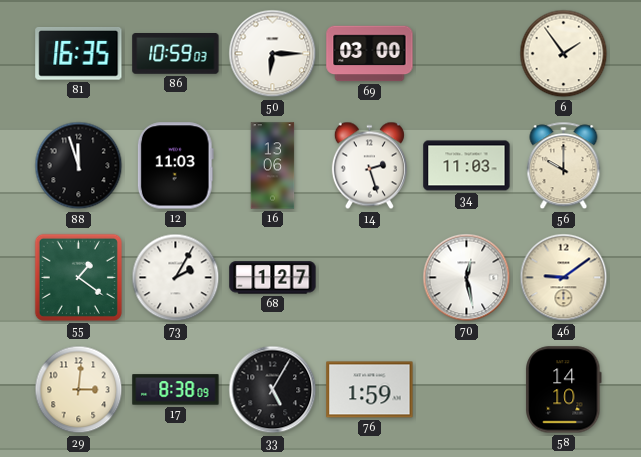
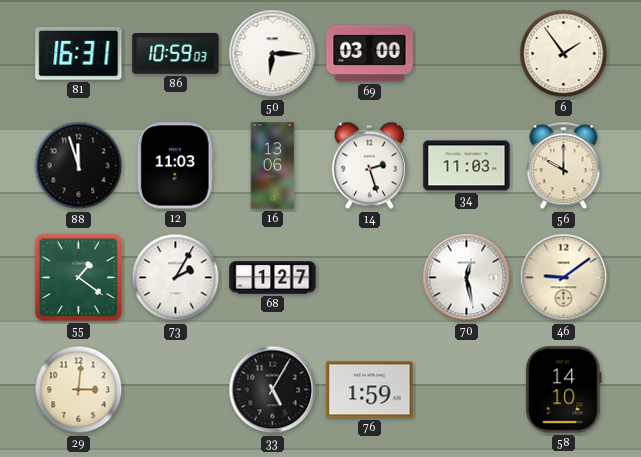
81: 16:35 -> 16:31 (79, 53)
17: 8:38 -> none (176, 390)
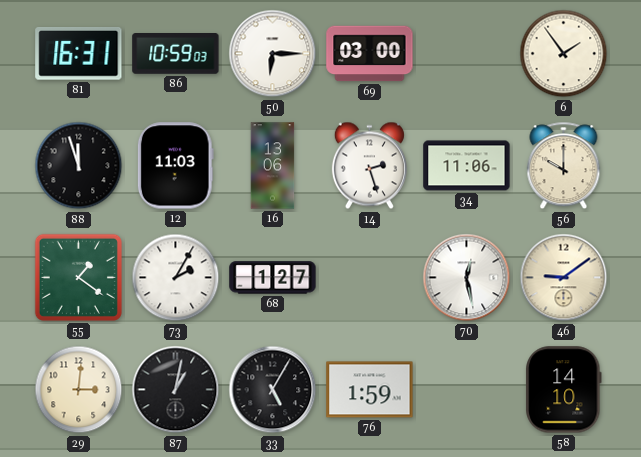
34: 11:03 -> 11:06 (467, 166)
87: none -> 1:02 (176, 390)
